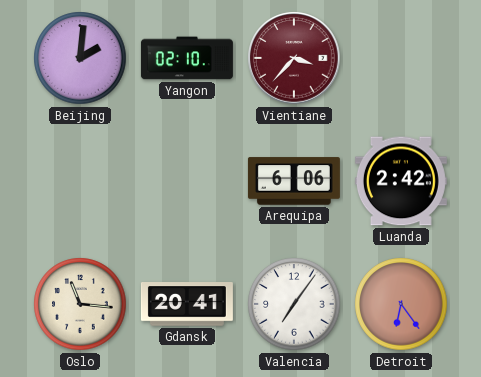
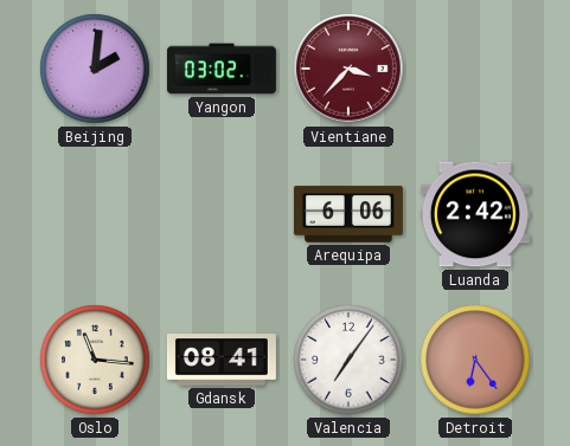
Yangon: 02:10 -> 03:02 (222, 69)
Gdansk: 20:41 -> 08:41 (222, 360)
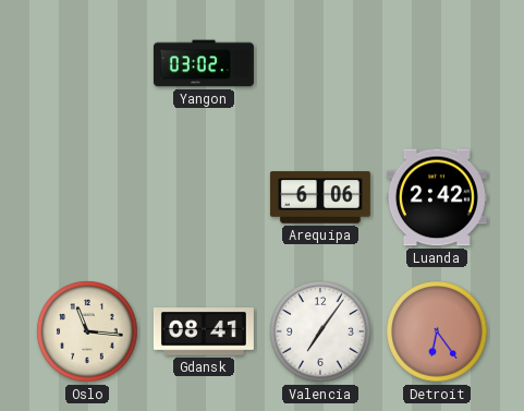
Beijing: 2:01 -> none (95, 69)
Vientiane: 3:37 -> none (348, 69)
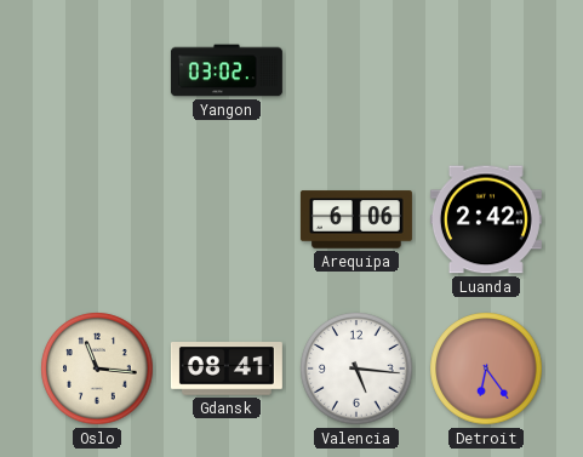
Valencia: 7:06 -> 5:16 (356, 369)
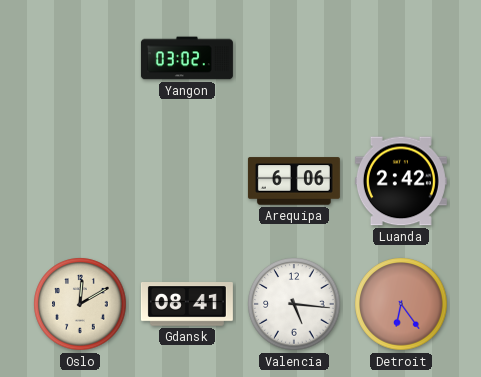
Oslo: 11:16 -> 12:10 (80, 304)
